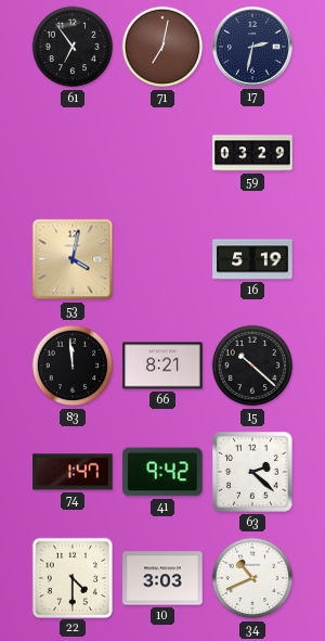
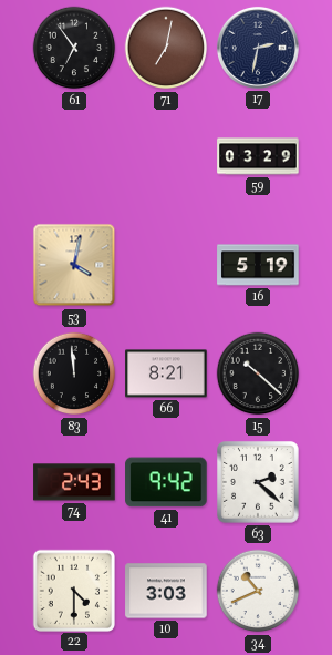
74: 1:47 -> 2:43 (74, 482)
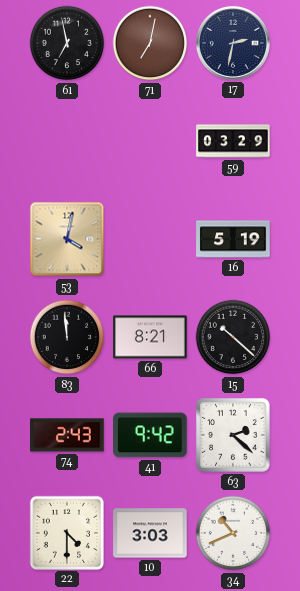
61: 6:54 -> 6:58 (67, 43)
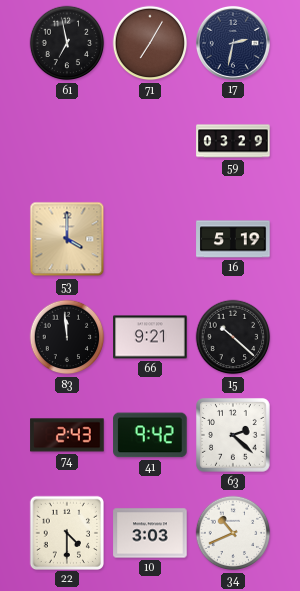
71: 7:02 -> 7:05 (150, 43)
53: 4:02 -> 4:00 (67, 239)
66: 8:21 -> 9:21 (150, 337)
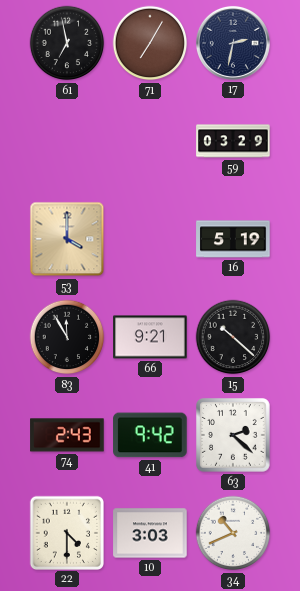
83: 11:59 -> 11:55 (67, 337)
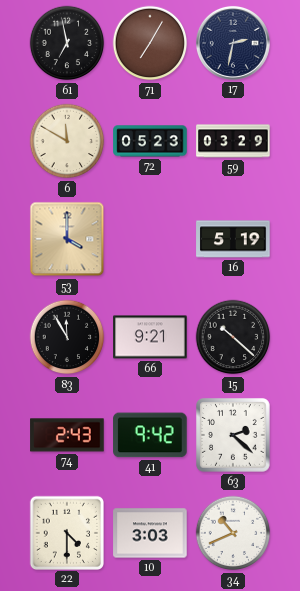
6: none -> 11:50 (67, 141)
72: none -> 05:23 (150, 141)
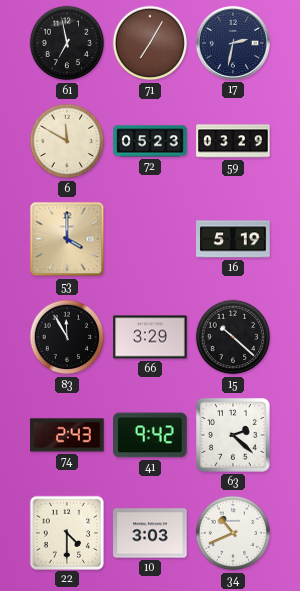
66: 9:21 -> 3:29 (150, 337)
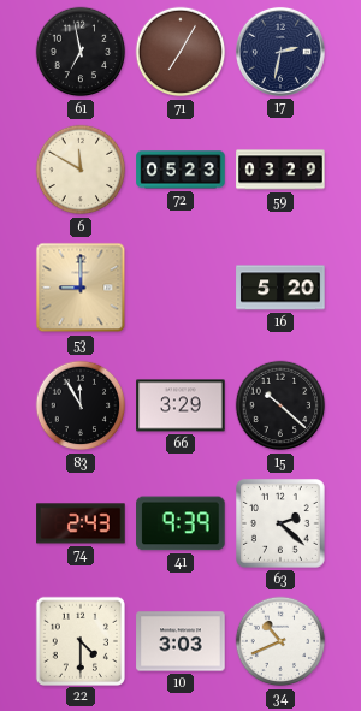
53: 4:00 -> 9:00 (81, 288)
16: 5:19 -> 5:20 (280, 288)
41: 9:42 -> 9:39 (180, 523)
